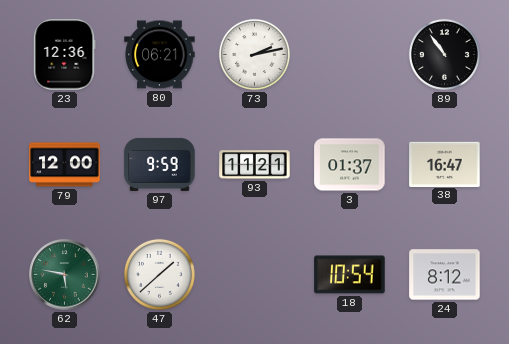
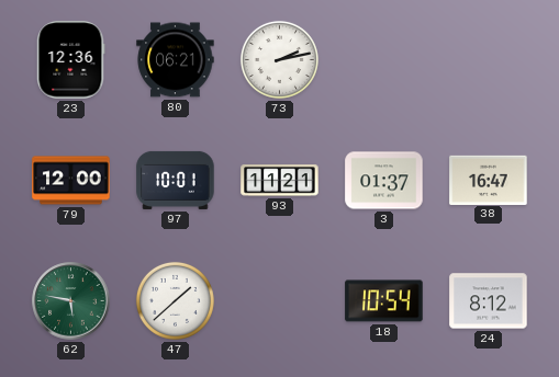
89: 10:54 -> none (444, 54)
97: 9:59 -> 10:01 (176, 180)
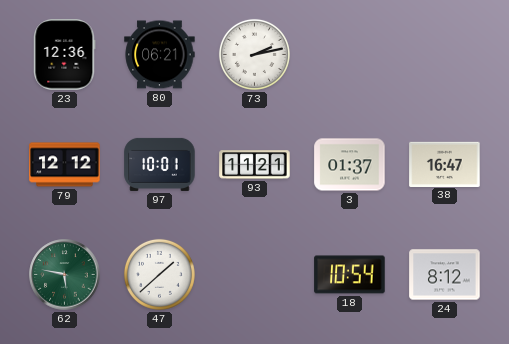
79: 12:00 -> 12:12 (65, 165)
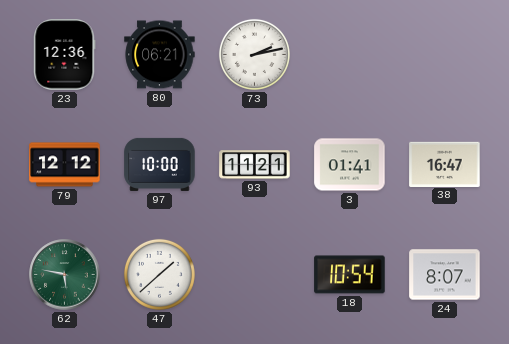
97: 10:01 -> 10:00 (160, 164)
3: 01:37 -> 01:41 (350, 165)
24: 8:12 -> 8:07 (445, 275)
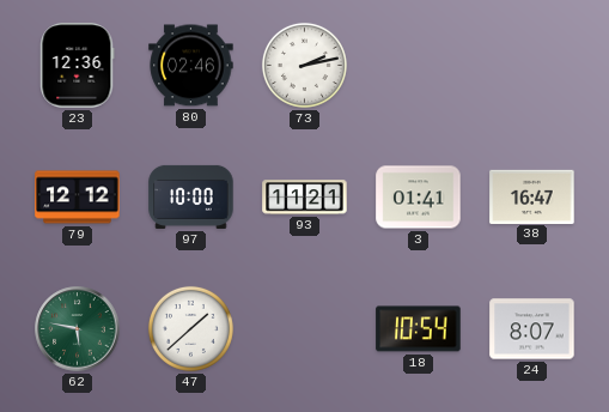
80: 06:21 -> 02:46 (191, 66)
